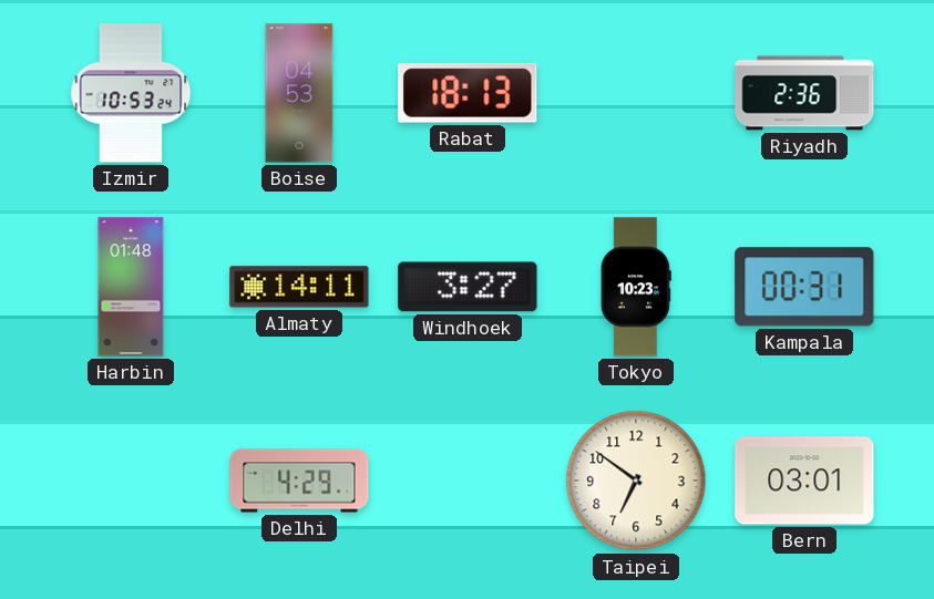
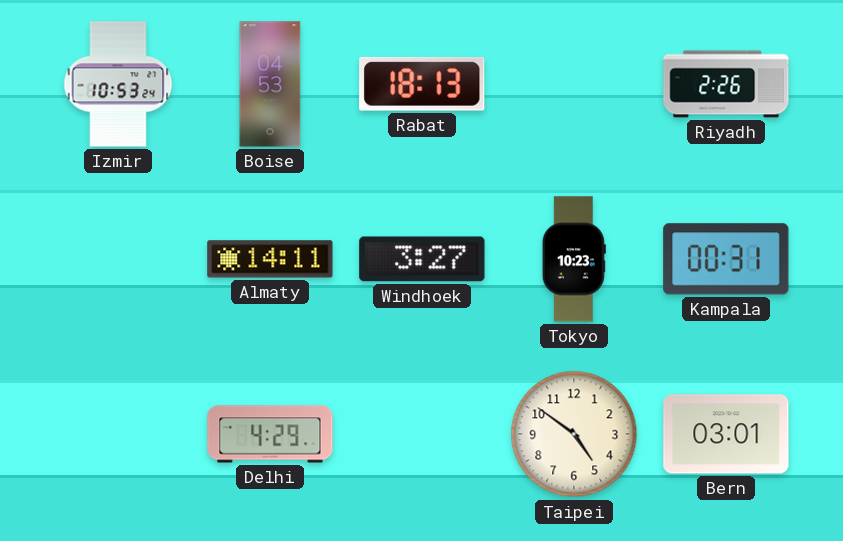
Riyadh: 2:36 -> 2:26 (726, 84)
Harbin: 01:48 -> none (131, 287)
Taipei: 6:51 -> 4:51 (574, 434)
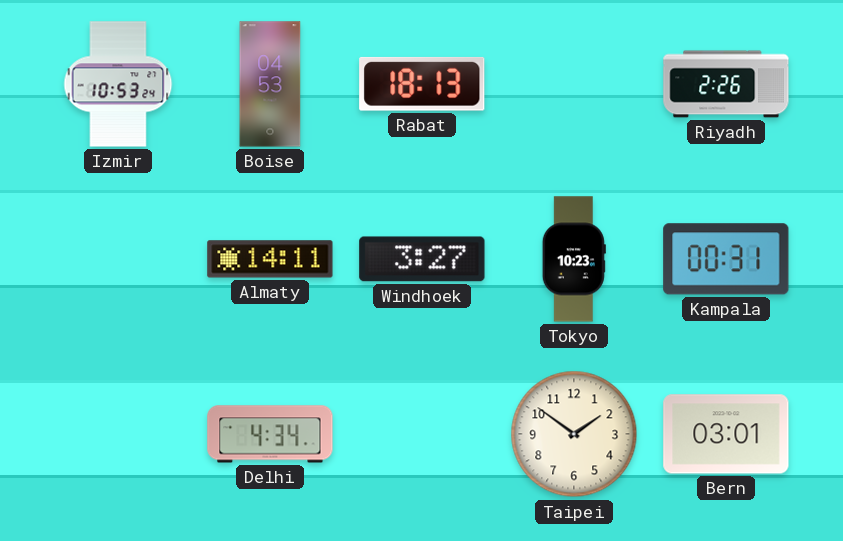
Delhi: 4:29 -> 4:34 (270, 434)
Taipei: 4:51 -> 1:51 (574, 434)
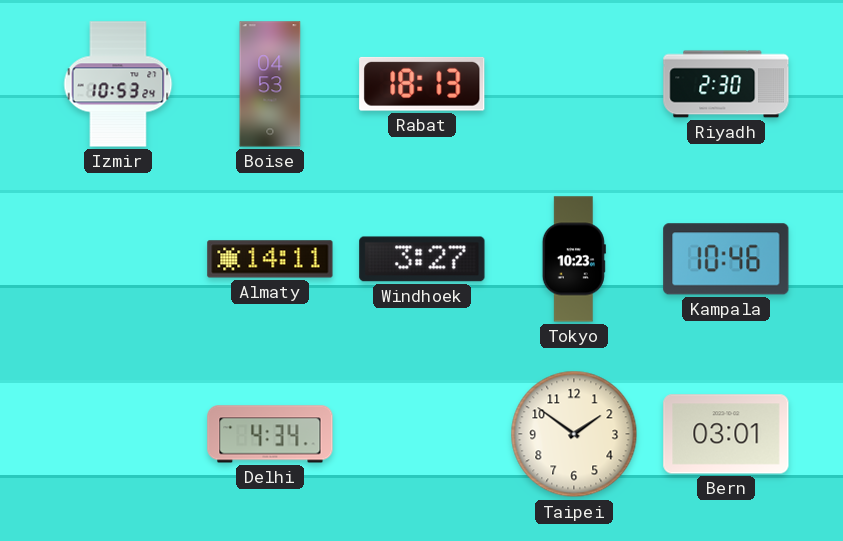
Riyadh: 2:26 -> 2:30 (726, 84)
Kampala: 00:31 -> 10:46 (726, 259)
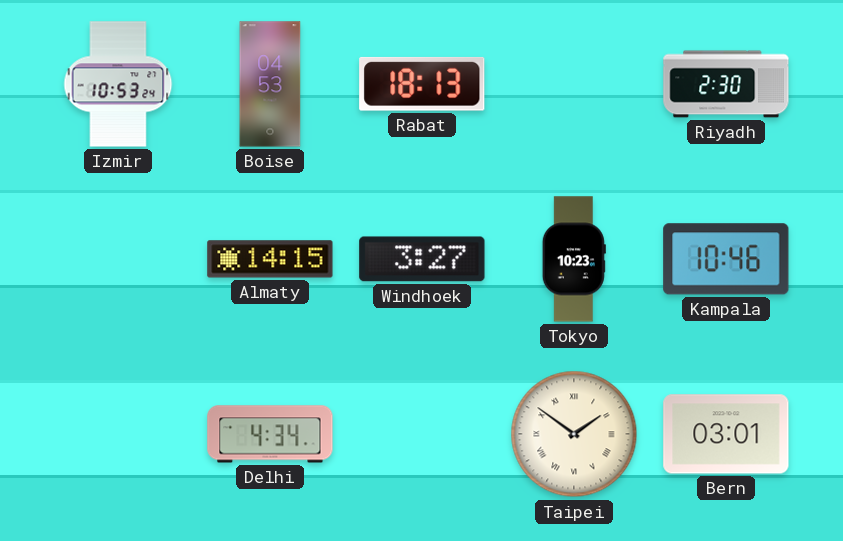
Almaty: 14:11 -> 14:15 (270, 259)
Taipei numerals: Arabic -> Roman (574, 434)
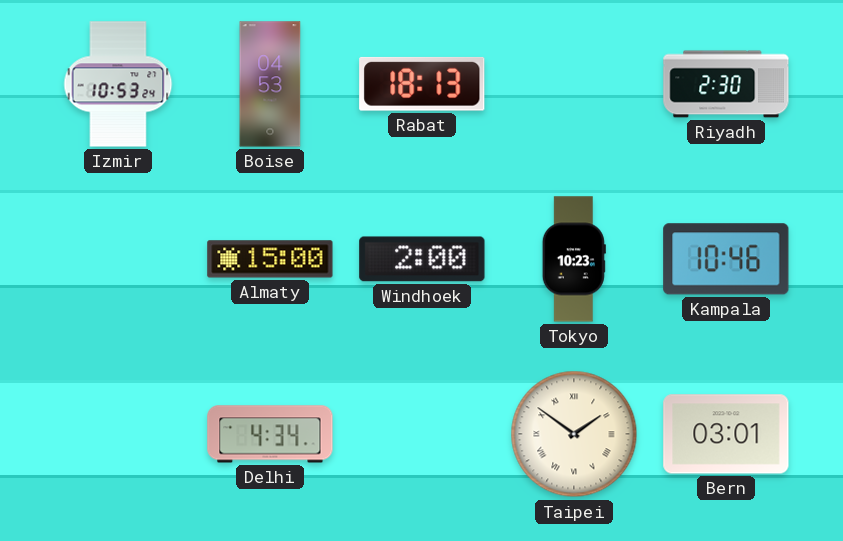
Almaty: 14:15 -> 15:00 (270, 259)
Windhoek: 3:27 -> 2:00 (422, 259)
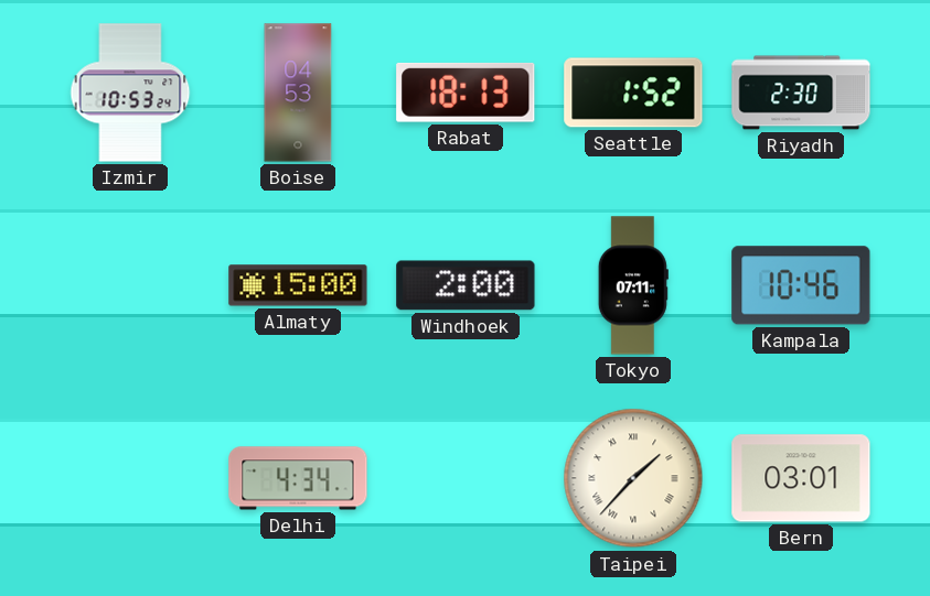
Seattle: none -> 1:52 (633, 93)
Tokyo: 10:23 -> 07:11 (633, 285)
Taipei: 1:51 -> 1:37 (633, 478)
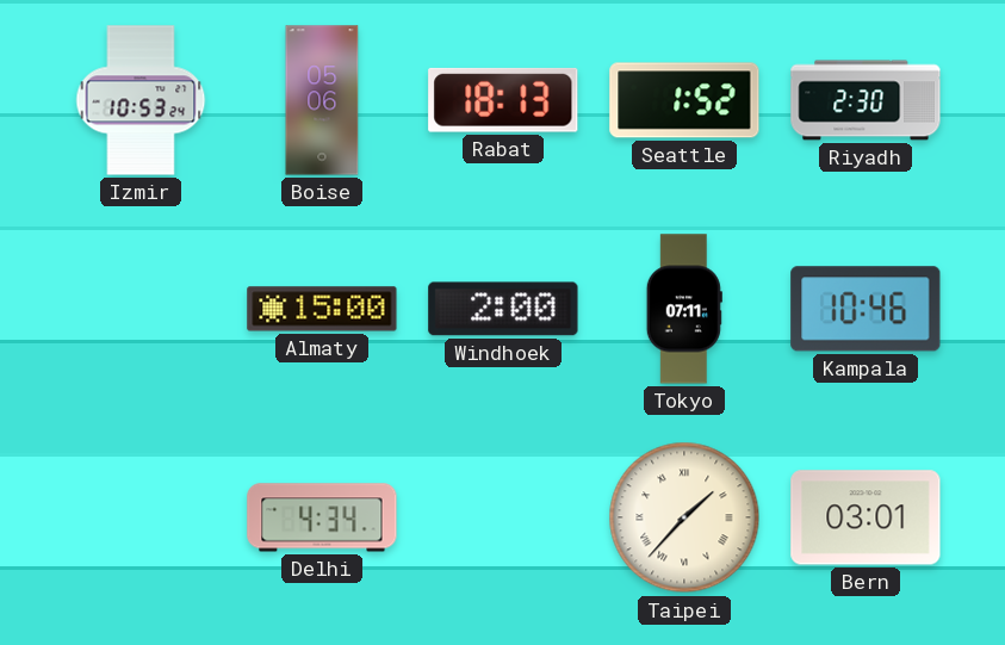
Boise: 04:53 -> 05:06 (322, 100)
